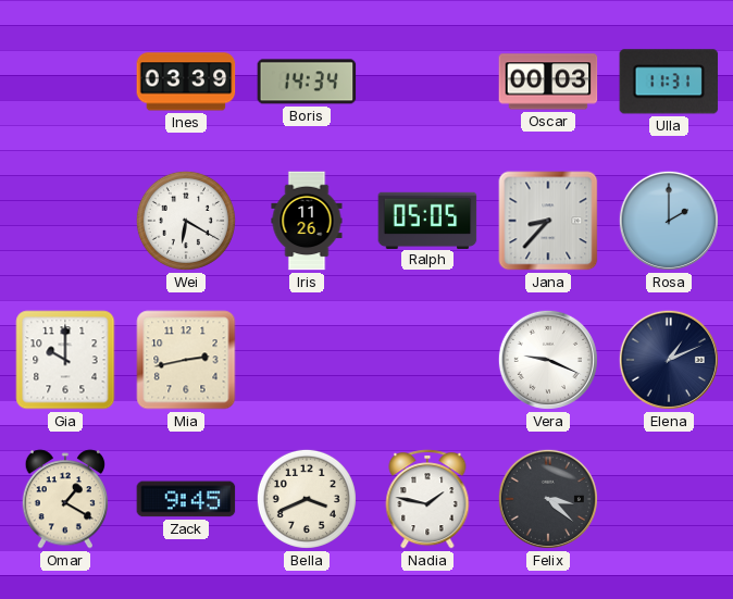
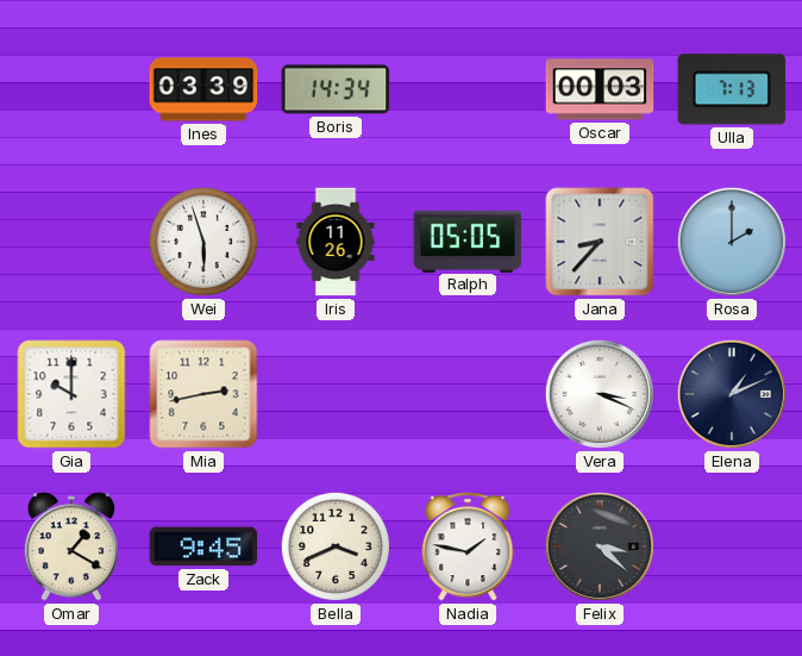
Ulla: 11:31 -> 7:13 (732, 89)
Wei: 6:20 -> 5:57 (203, 242)
Vera: 9:19 -> 3:19 (600, 394)
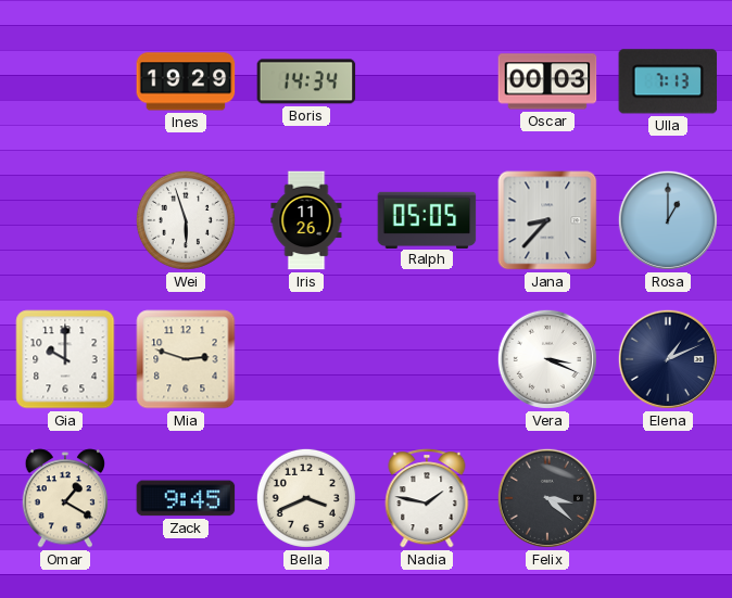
Ines: 03:39 -> 19:29 (186, 81)
Rosa: 2:00 -> 1:00 (668, 220)
Mia: 2:43 -> 2:48 (186, 359)
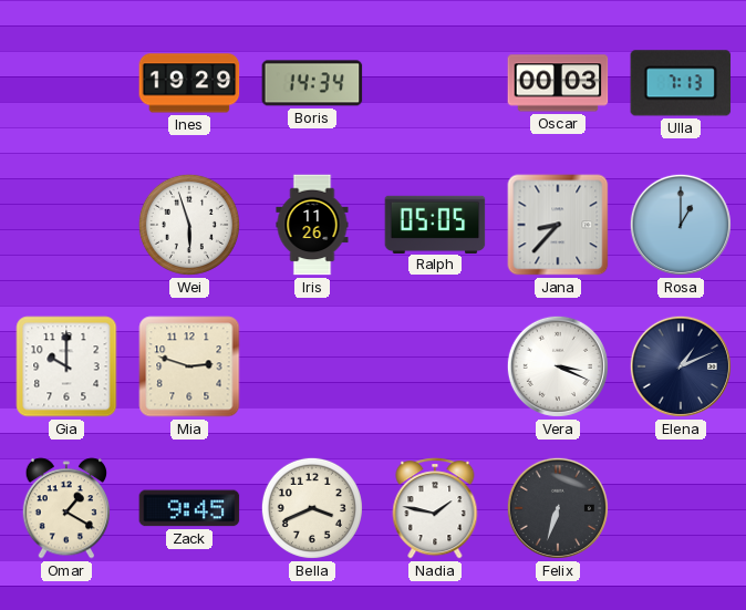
Felix: 3:22 -> 6:33 (558, 508)
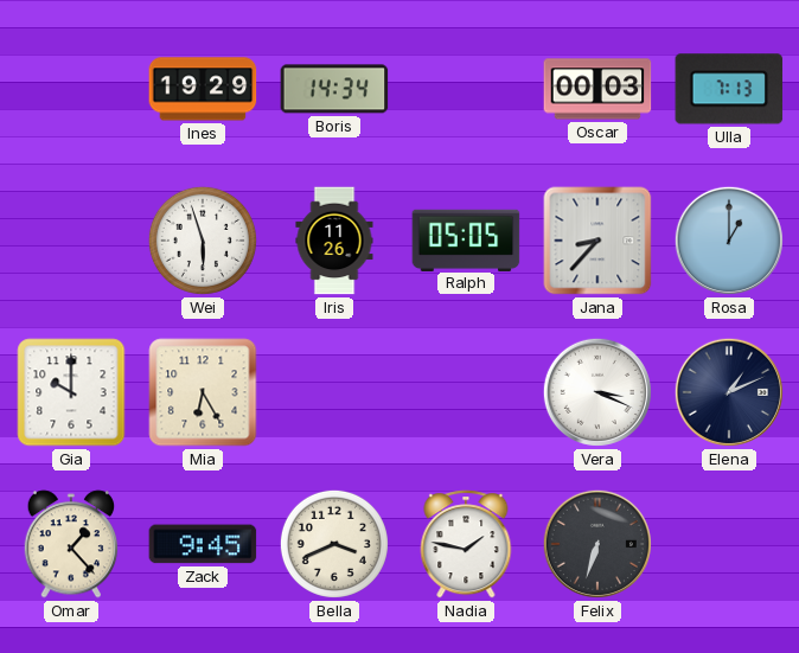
Mia: 2:48 -> 6:25 (203, 392)
Omar: 1:20 -> 1:23 (71, 544)
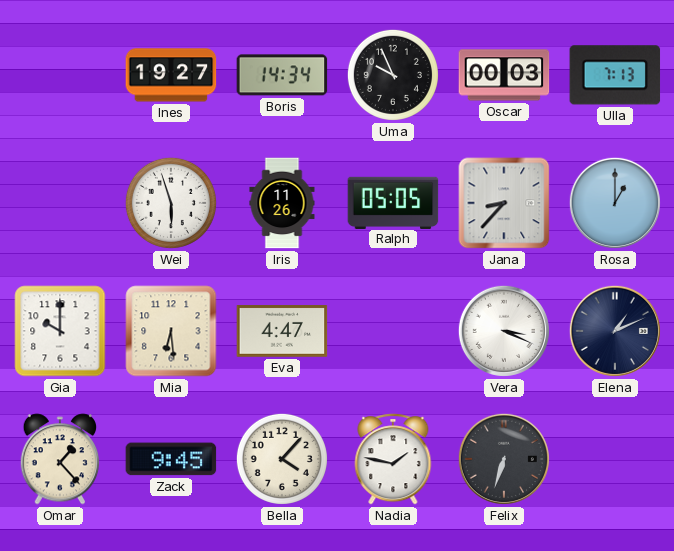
Ines: 19:29 -> 19:27 (171, 75)
Uma: none -> 9:56 (393, 75)
Mia: 6:25 -> 6:29 (171, 331)
Eva: none -> 4:47 (282, 331)
Bella: 3:41 -> 4:07 (282, 459)
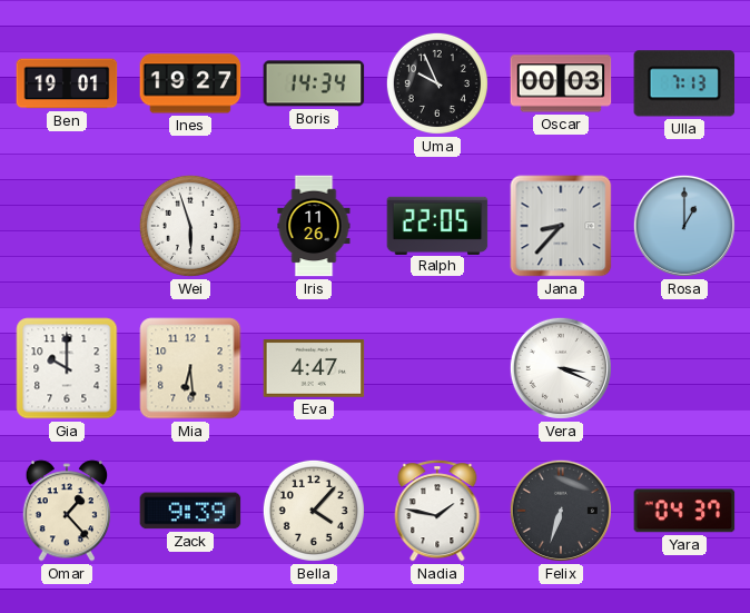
Ben: none -> 19:01 (67, 83)
Ralph: 05:05 -> 22:05 (437, 225)
Elena: 1:11 -> none (615, 331)
Zack: 9:45 -> 9:39 (190, 511)
Yara: none -> 04:37 (684, 511)
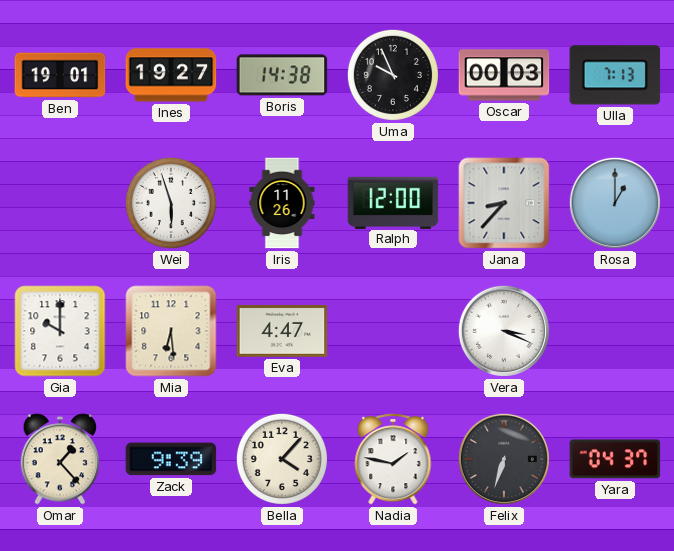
Boris: 14:34 -> 14:38 (282, 75)
Ralph: 22:05 -> 12:00 (393, 202)
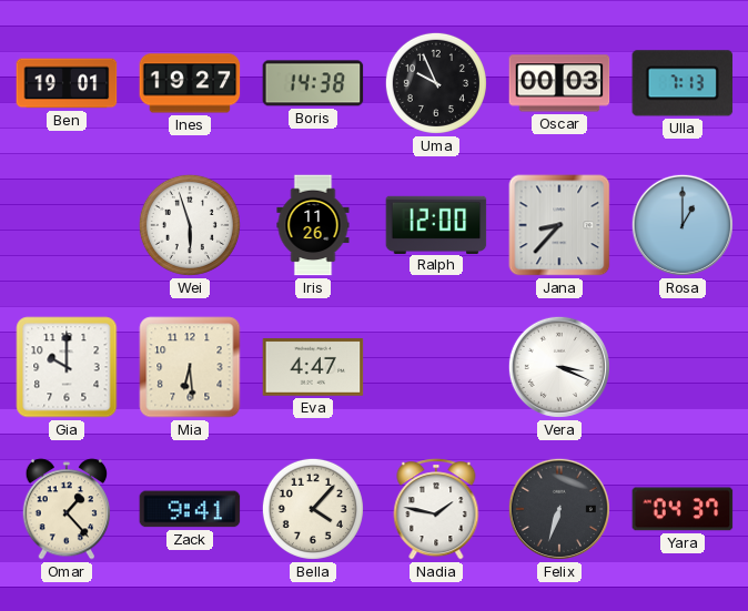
Zack: 9:39 -> 9:41 (190, 509)
